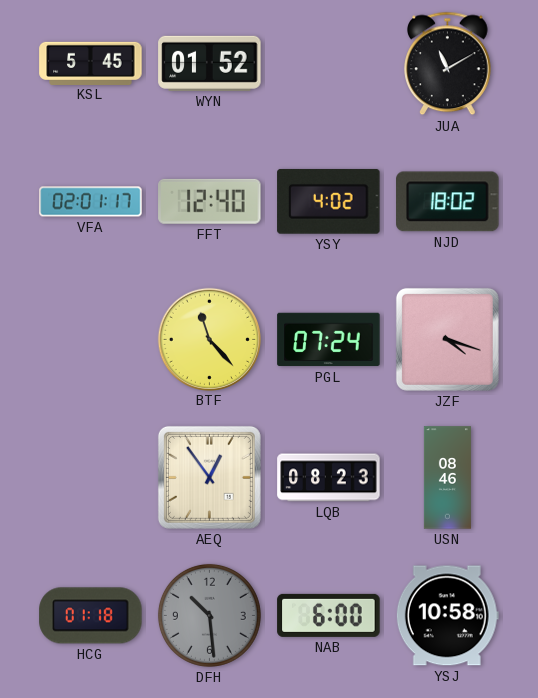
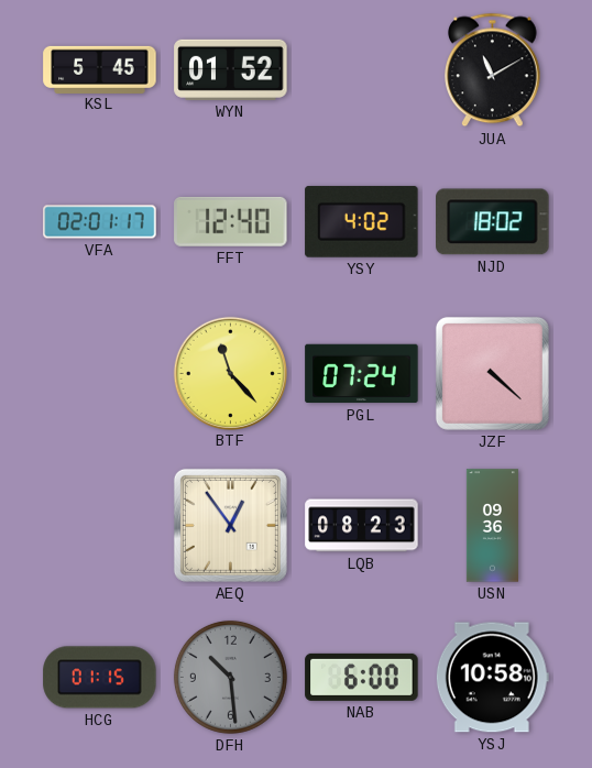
JZF: 4:18 -> 4:22 (492, 373)
USN: 08:46 -> 09:36 (492, 526)
HCG: 01:18 -> 01:15 (100, 678)
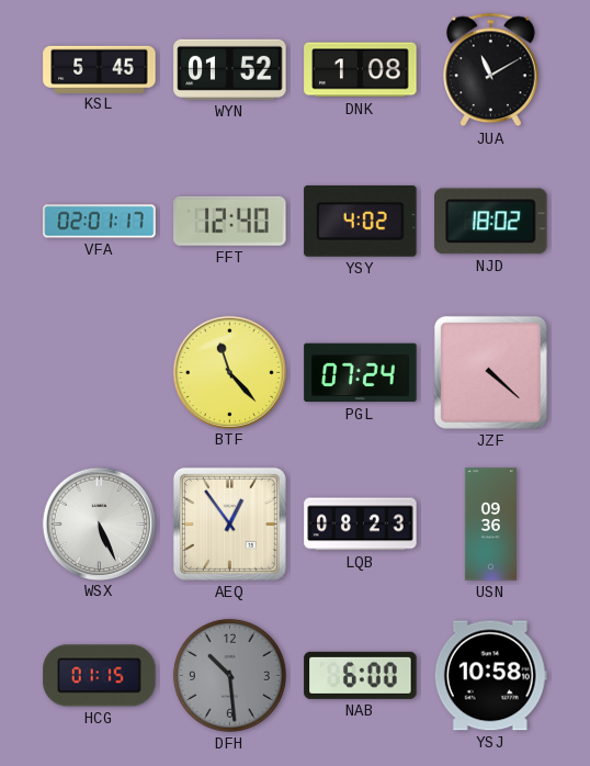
DNK: none -> 1:08 (361, 70)
WSX: none -> 5:26 (99, 523)
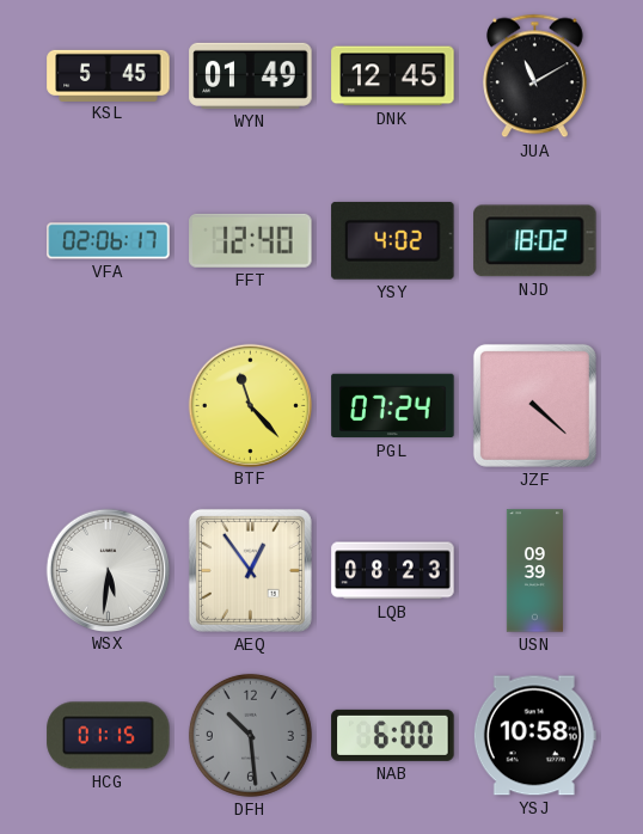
WYN: 01:52 -> 01:49 (251, 75)
DNK: 1:08 -> 12:45 (393, 76)
VFA: 02:01 -> 02:06 (109, 241)
WSX: 5:26 -> 5:31 (108, 570)
USN: 09:36 -> 09:39 (534, 571)
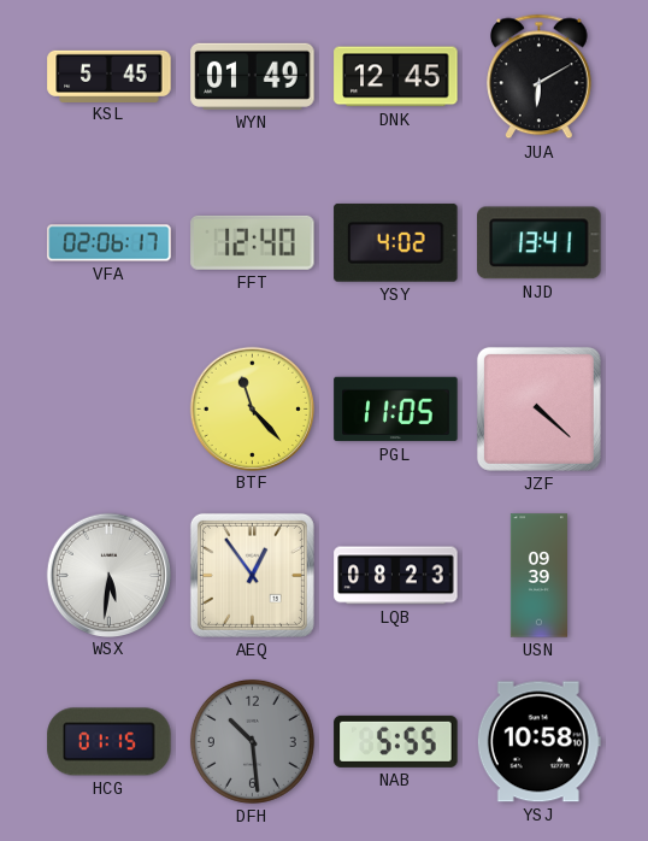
JUA: 11:10 -> 6:10 (540, 77)
NJD: 18:02 -> 13:41 (540, 243)
PGL: 07:24 -> 11:05 (396, 410)
NAB: 6:00 -> 5:55 (396, 741)
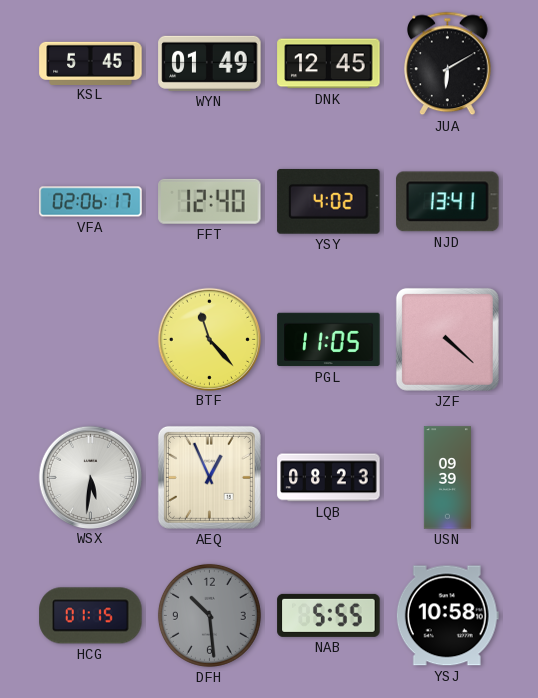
AEQ: 12:54 -> 12:56 (209, 477)
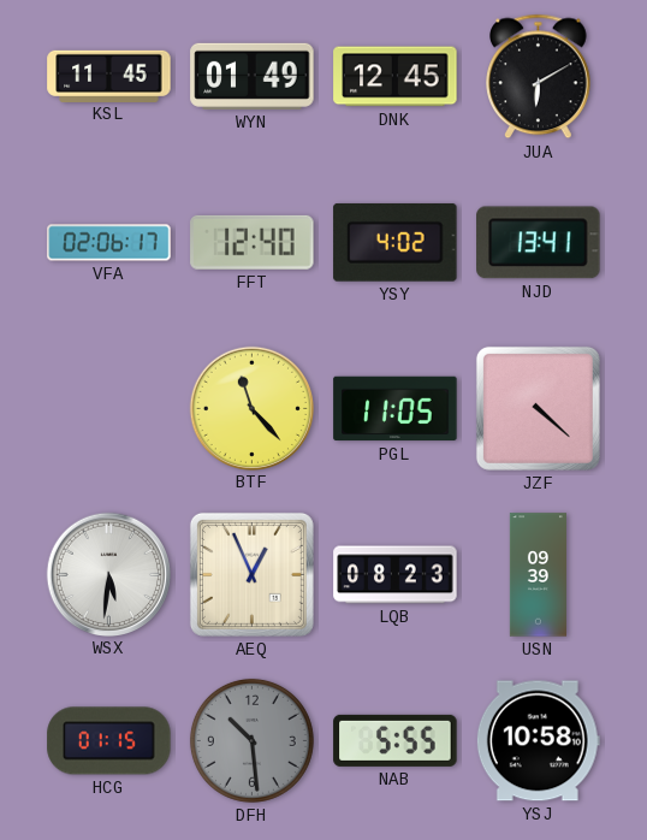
KSL: 5:45 -> 11:45 (109, 76)
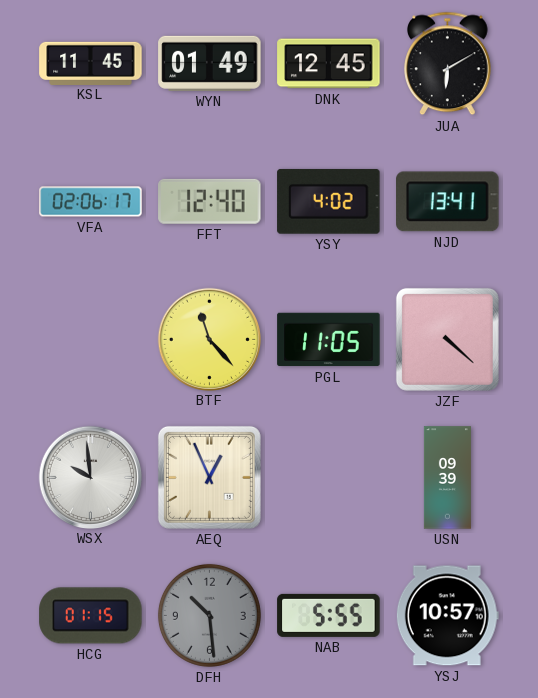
WSX: 5:31 -> 9:59 (90, 477)
LQB: 08:23 -> none (396, 575)
YSJ: 10:58 -> 10:57 (447, 616)
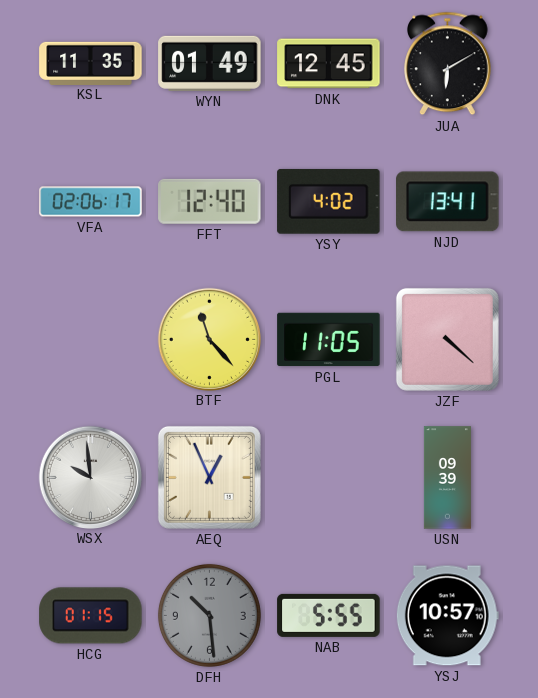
KSL: 11:45 -> 11:35 (91, 63)
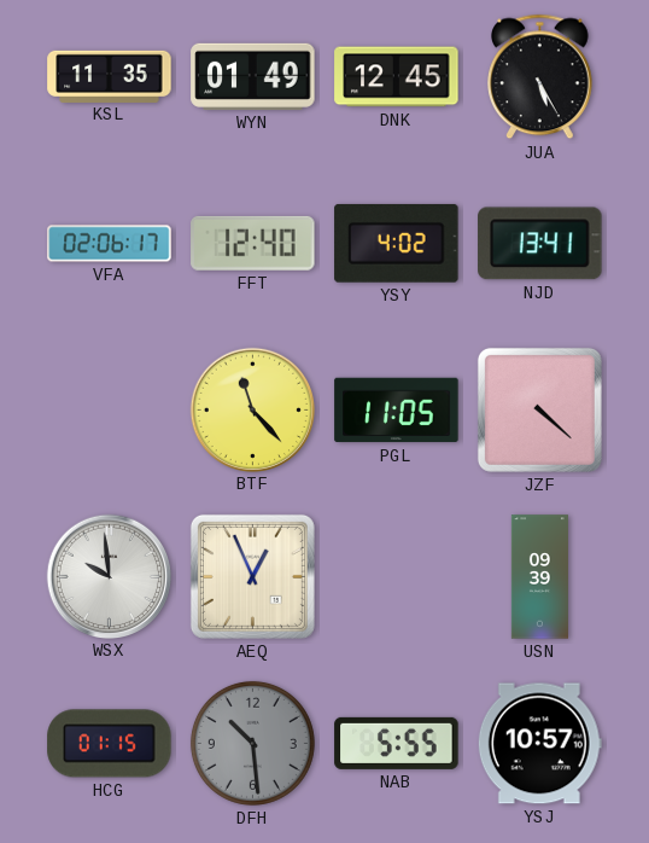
JUA: 6:10 -> 5:25 (540, 77)
